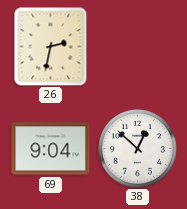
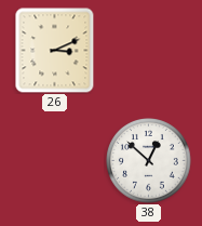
26: 2:32 -> 3:11 (55, 51)
69: 9:04 -> none (51, 149)
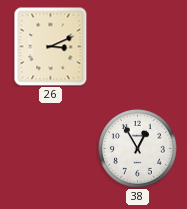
38: 12:52 -> 12:55 (138, 149)
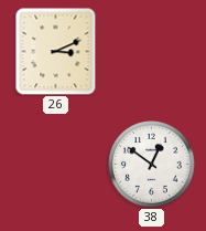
38: 12:55 -> 12:51 (152, 165)
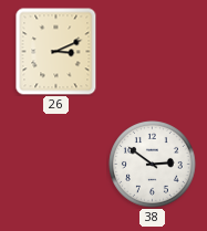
38: 12:51 -> 2:51 (153, 165)
